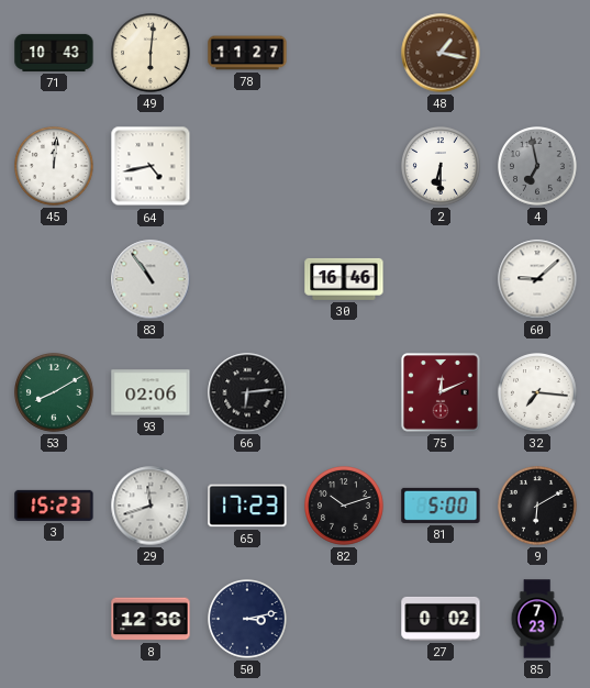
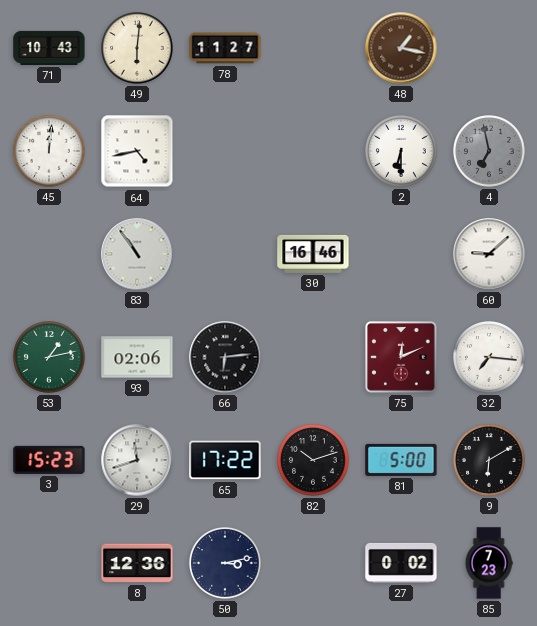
53: 8:10 -> 1:13 (50, 358)
65: 17:23 -> 17:22 (225, 460)
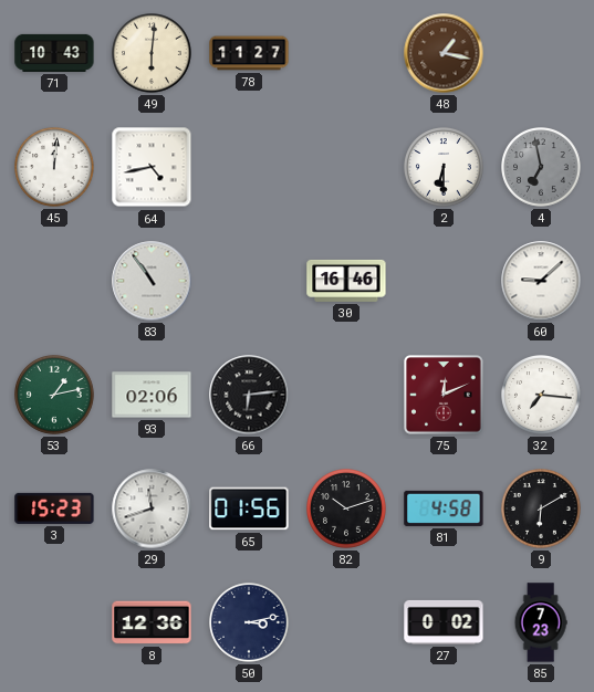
65: 17:22 -> 01:56 (249, 508)
81: 5:00 -> 4:58 (444, 508)
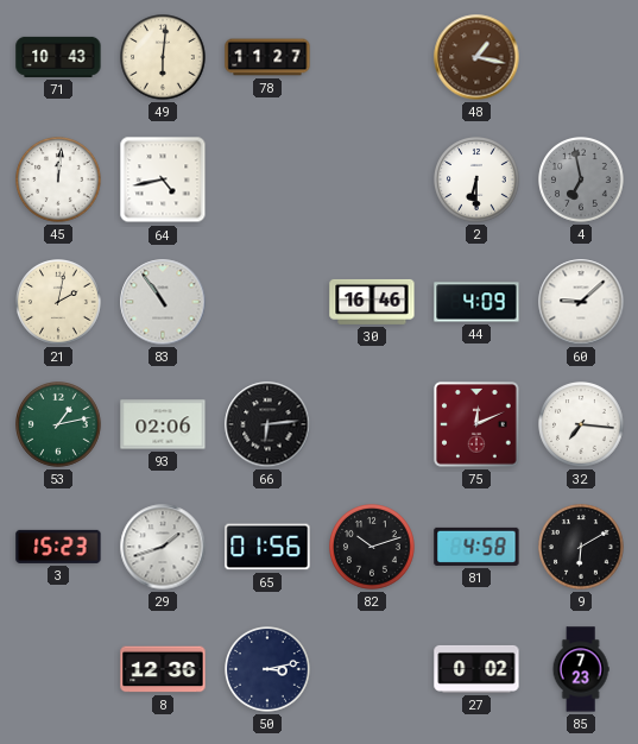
21: none -> 2:02 (59, 303)
44: none -> 4:09 (476, 302)
29: 11:42 -> 1:42 (163, 547)
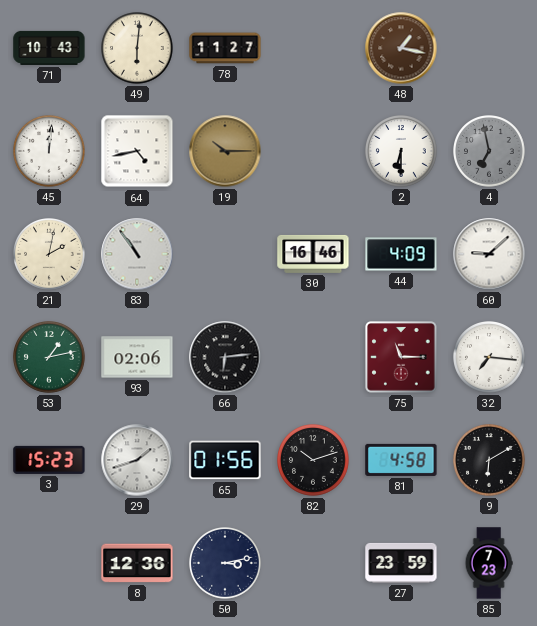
19: none -> 10:15 (225, 151)
75: 12:11 -> 11:15 (402, 358)
27: 0:02 -> 23:59 (401, 563)
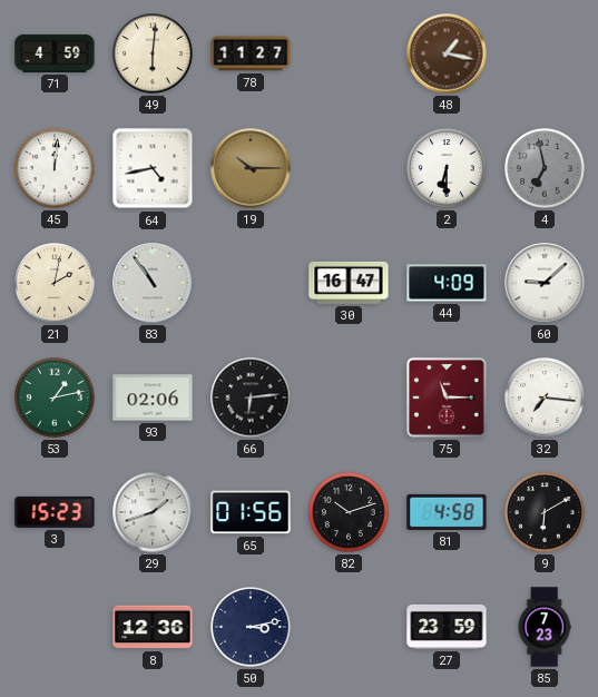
71: 10:43 -> 4:59 (55, 53)
30: 16:46 -> 16:47 (349, 283)
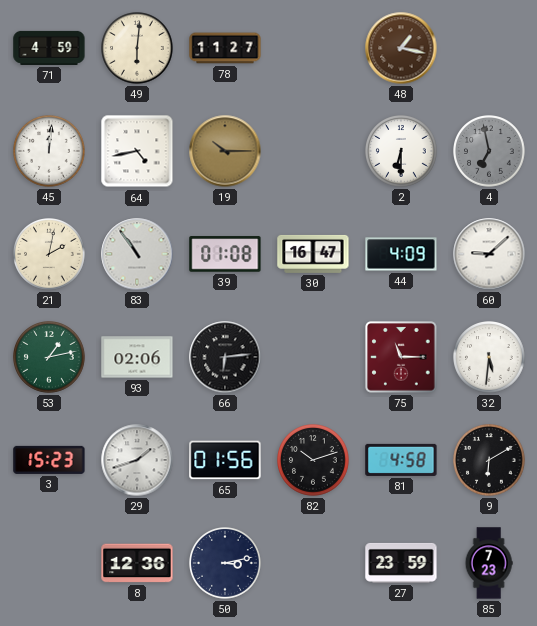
39: none -> 01:08 (225, 254)
32: 7:16 -> 5:31 (490, 358)
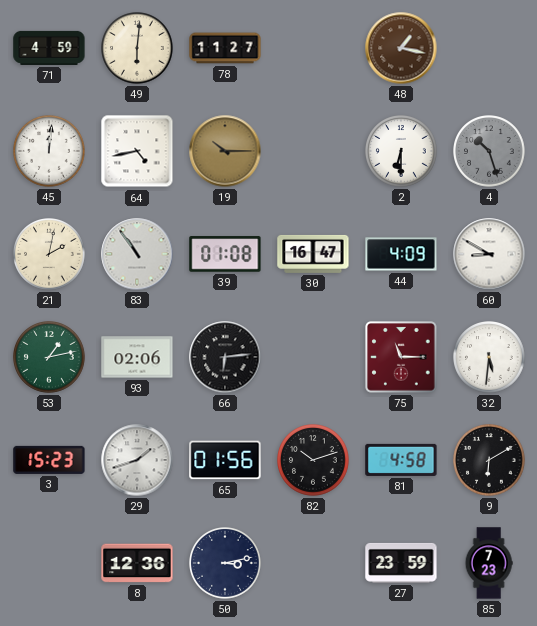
4: 6:58 -> 10:27 (490, 152)
60: 9:08 -> 8:50 (489, 254)
